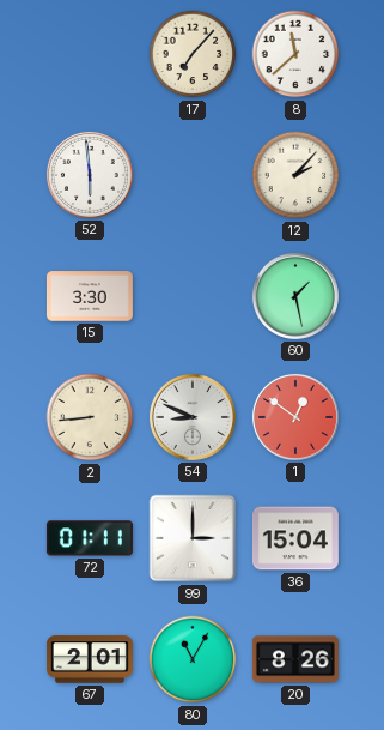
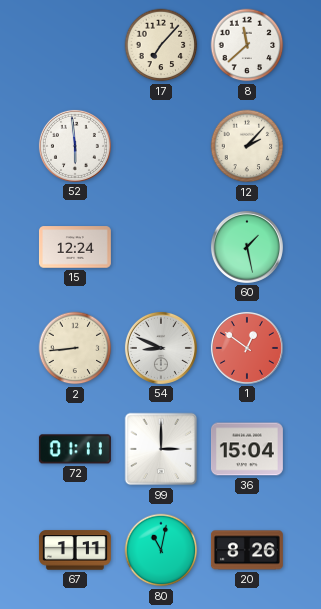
15: 3:30 -> 12:24 (75, 247)
67: 2:01 -> 1:11 (75, 550)
80: 11:05 -> 11:02 (161, 550)
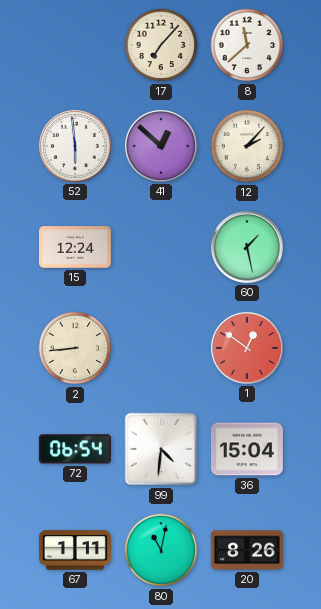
41: none -> 12:52 (161, 146)
54: 8:49 -> none (161, 348)
72: 01:11 -> 06:54 (75, 449)
99: 3:00 -> 4:31 (161, 449)
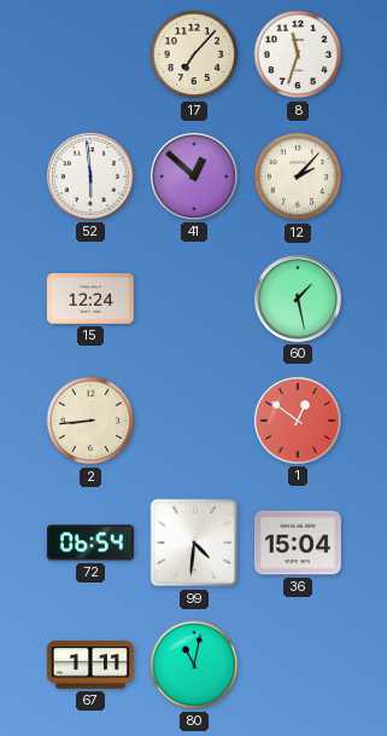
8: 11:38 -> 11:33 (298, 54)
20: 8:26 -> none (247, 550)
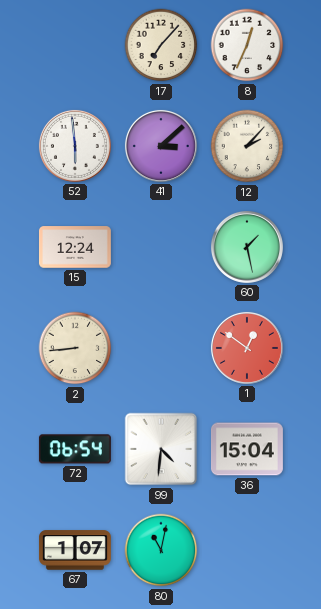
8: 11:33 -> 12:34 (247, 45)
41: 12:52 -> 3:08 (161, 146)
67: 1:11 -> 1:07 (75, 550)
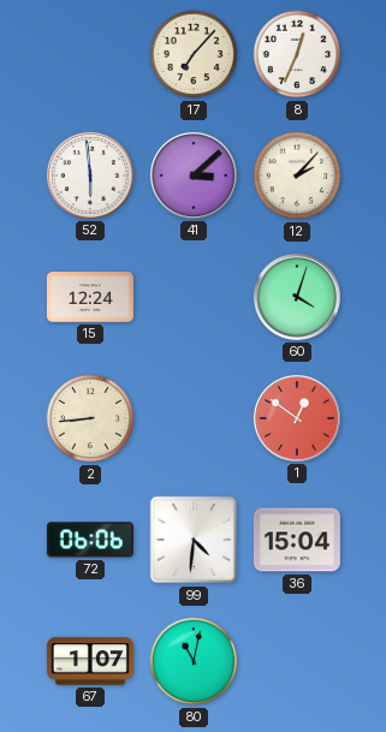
60: 1:28 -> 4:03 (297, 297)
72: 06:54 -> 06:06 (90, 540)
